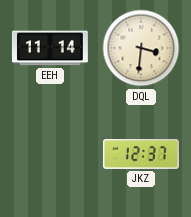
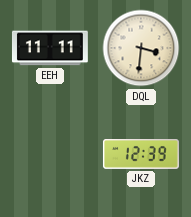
EEH: 11:14 -> 11:11 (50, 48)
JKZ: 12:37 -> 12:39 (141, 155)
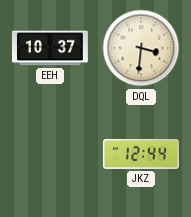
EEH: 11:11 -> 10:37 (50, 48)
JKZ: 12:39 -> 12:44 (141, 155)
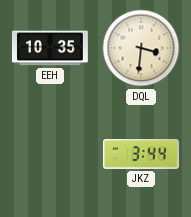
EEH: 10:37 -> 10:35 (50, 48)
JKZ: 12:44 -> 3:44 (141, 155)
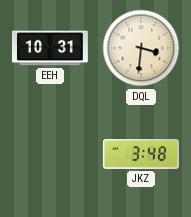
EEH: 10:35 -> 10:31 (50, 48)
JKZ: 3:44 -> 3:48 (141, 155)
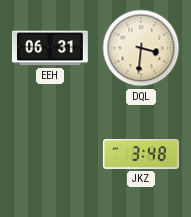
EEH: 10:31 -> 06:31 (50, 48)
